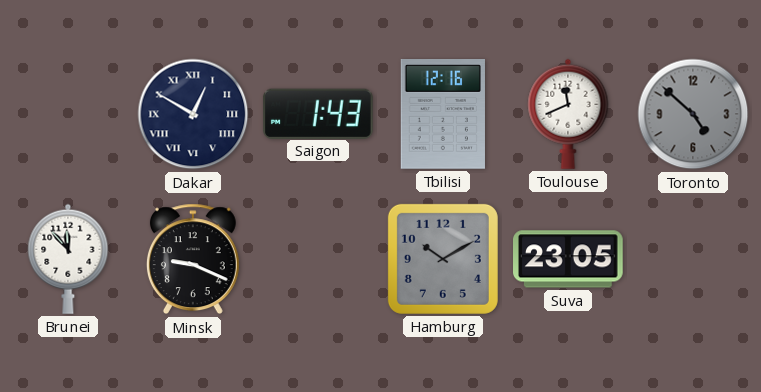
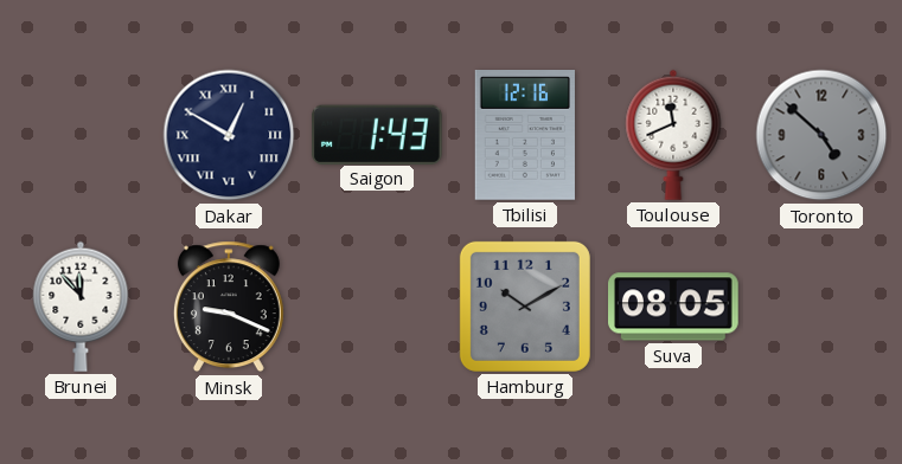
Suva: 23:05 -> 08:05 (674, 307)
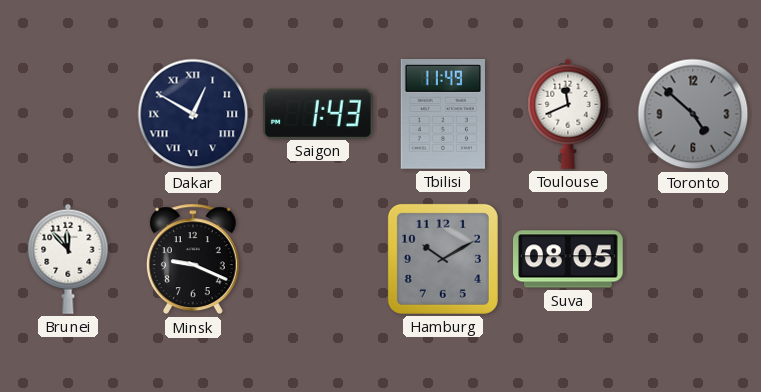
Tbilisi: 12:16 -> 11:49 (443, 115)
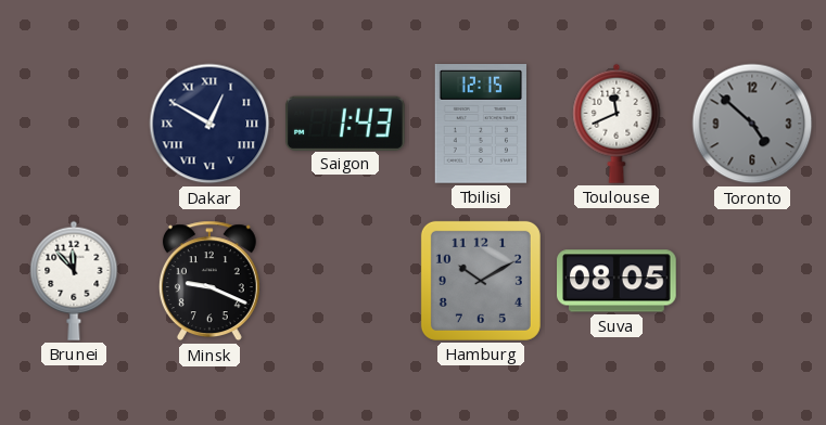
Tbilisi: 11:49 -> 12:15 (481, 125)
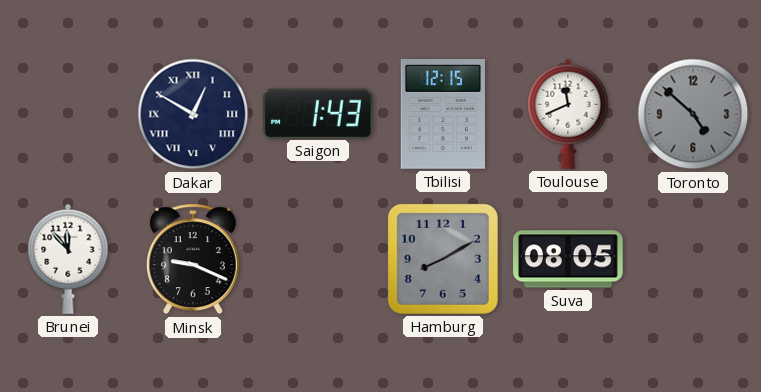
Hamburg: 10:10 -> 8:10 (443, 259)
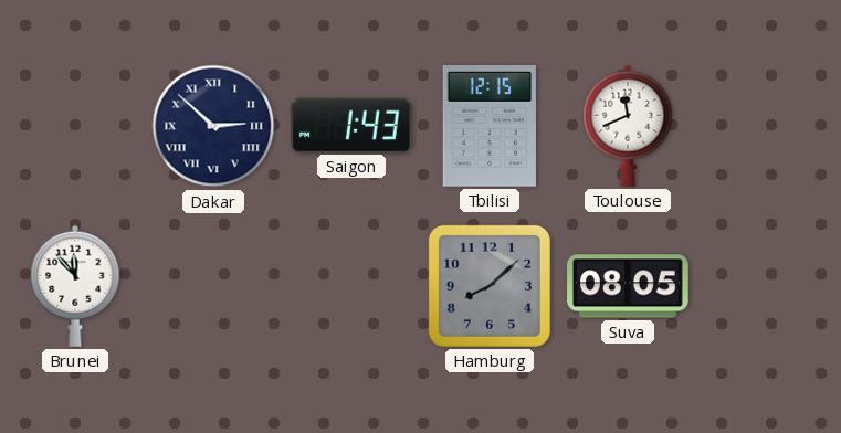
Dakar: 12:50 -> 2:52 (213, 126)
Toronto: 4:52 -> none (693, 114)
Minsk: 9:19 -> none (193, 259)
Hamburg: 8:10 -> 8:08 (490, 286)
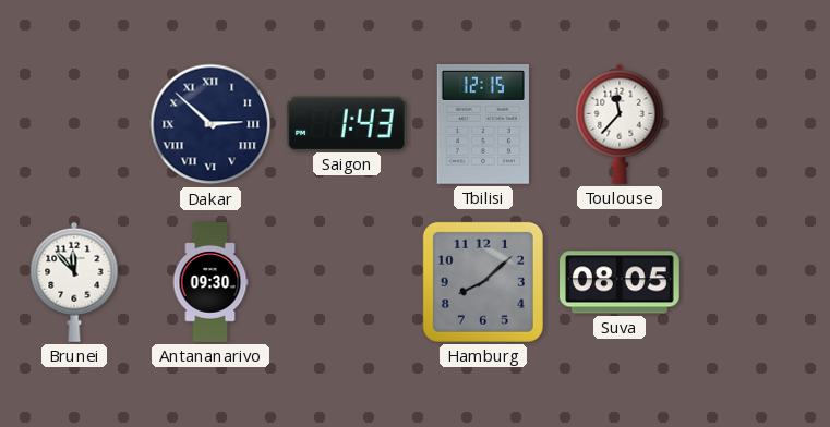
Toulouse: 11:41 -> 11:37 (620, 124)
Antananarivo: none -> 09:30 (210, 282)
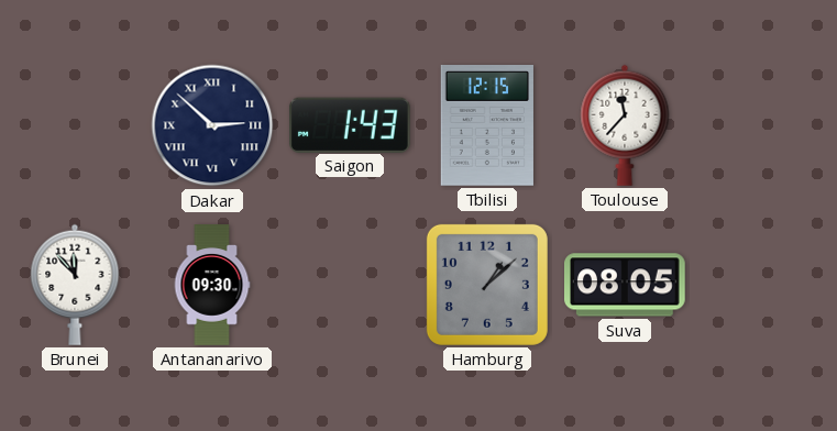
Hamburg: 8:08 -> 1:08 (487, 285)
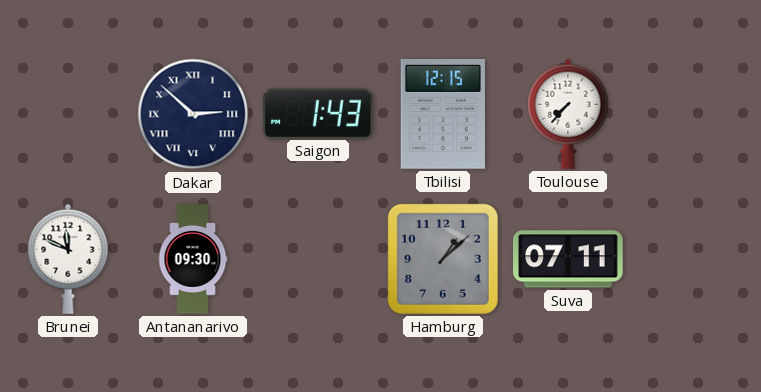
Toulouse: 11:37 -> 7:37 (568, 114)
Brunei: 11:53 -> 11:49 (68, 259)
Suva: 08:05 -> 07:11 (569, 259)
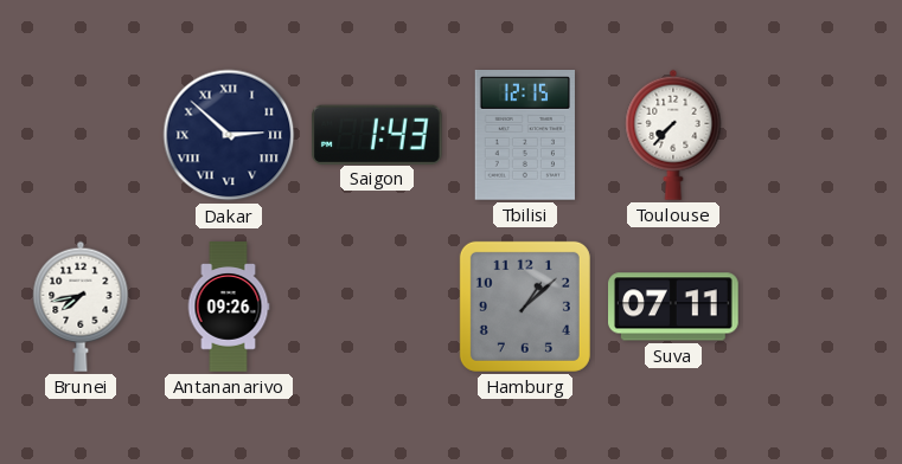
Brunei: 11:49 -> 7:43 (81, 307)
Antananarivo: 09:30 -> 09:26 (229, 307)
